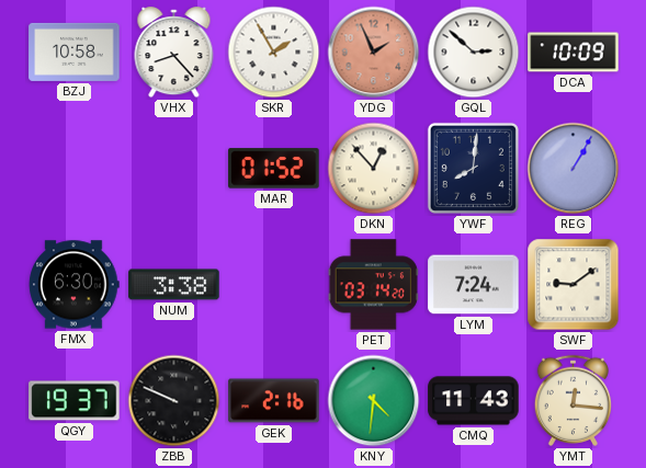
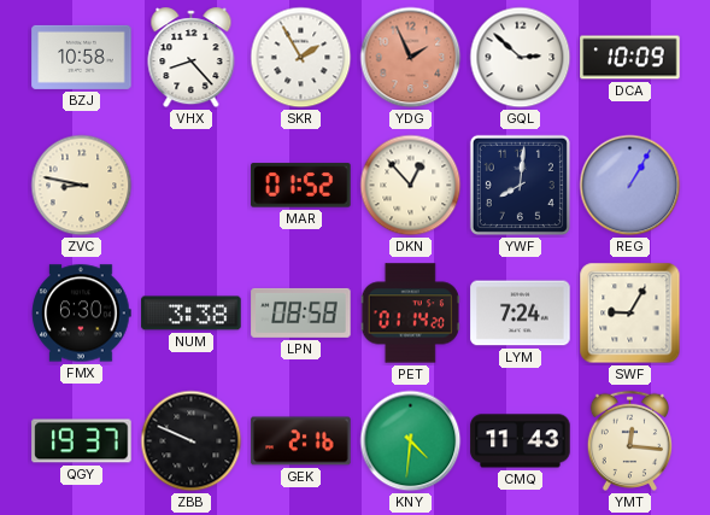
ZVC: none -> 8:47 (82, 186)
LPN: none -> 08:58 (301, 312)
PET: 03:14 -> 01:14 (410, 314)
SWF: 9:09 -> 9:05 (630, 314)
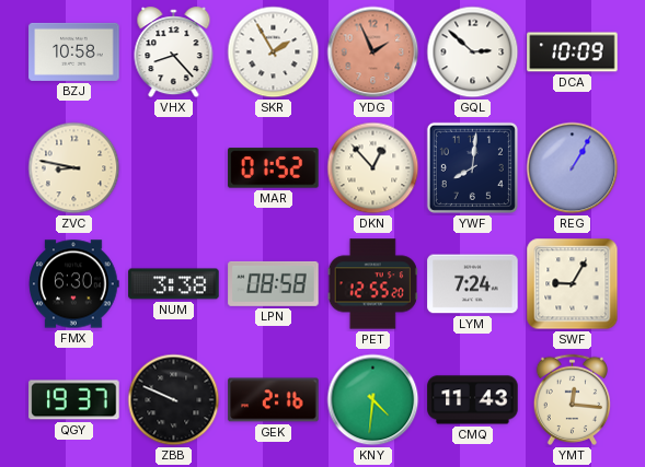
PET: 01:14 -> 12:55 (372, 284)
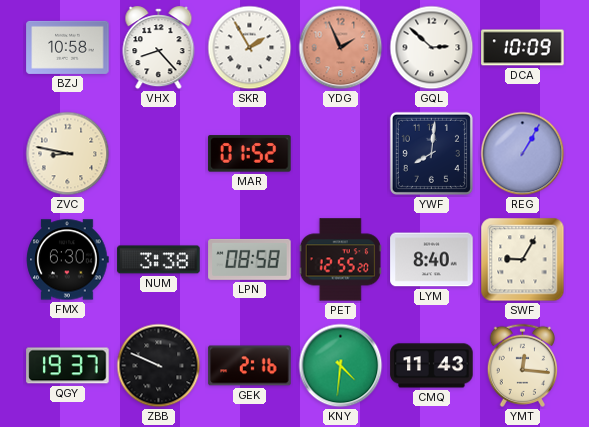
DKN: 12:53 -> none (373, 168)
LYM: 7:24 -> 8:40 (432, 260)
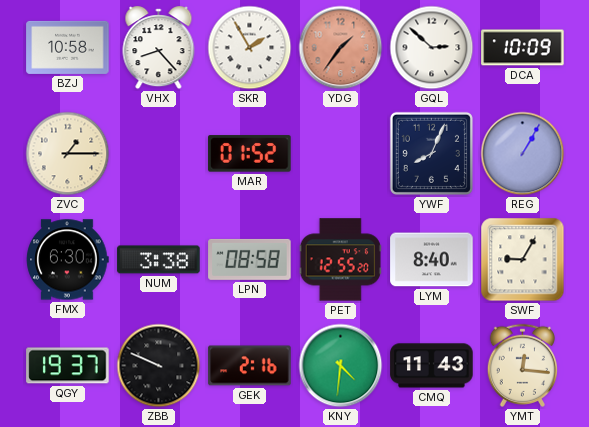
YDG: 1:56 -> 1:36 (341, 48)
ZVC: 8:47 -> 1:15 (68, 154)
YWF: 8:01 -> 8:04 (431, 153)
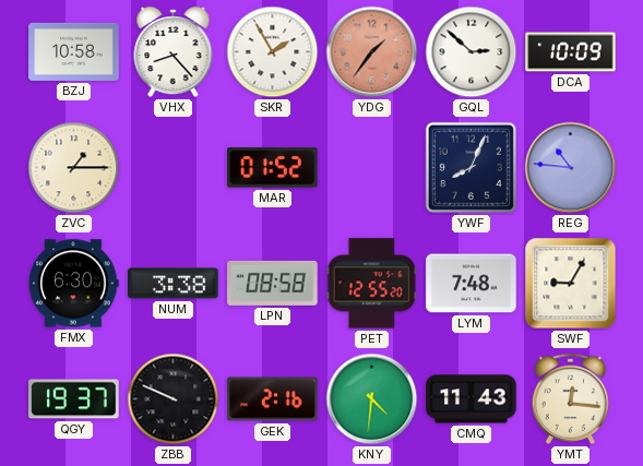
REG: 1:05 -> 10:46 (571, 168)
LYM: 8:40 -> 7:48 (472, 284)
